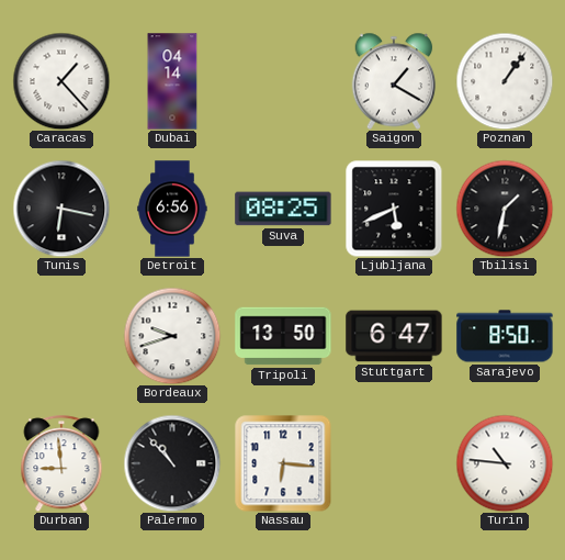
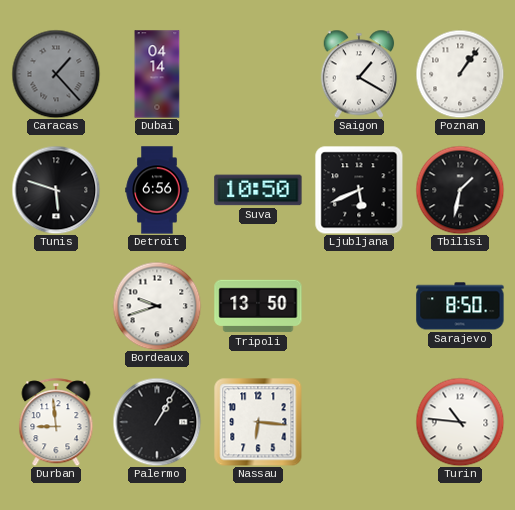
Caracas dial: white -> grey (56, 74)
Tunis: 6:17 -> 5:48 (56, 190)
Suva: 08:25 -> 10:50 (258, 190)
Stuttgart: 6:47 -> none (394, 336)
Palermo: 10:53 -> 1:05 (157, 422)
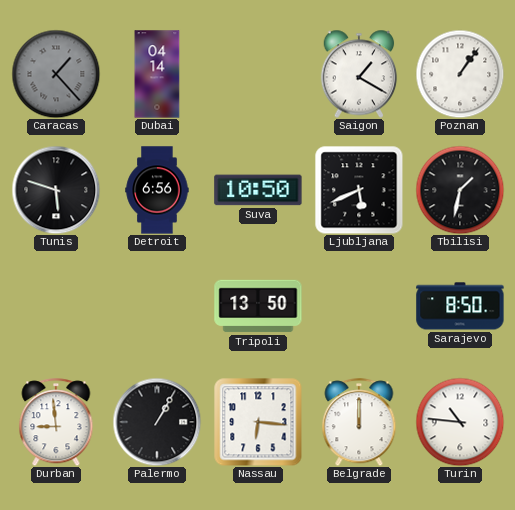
Bordeaux: 9:42 -> none (157, 306)
Belgrade: none -> 12:00 (359, 422)
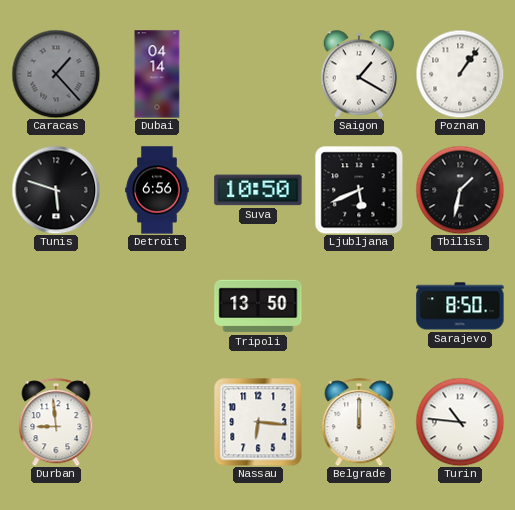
Palermo: 1:05 -> none (157, 422)
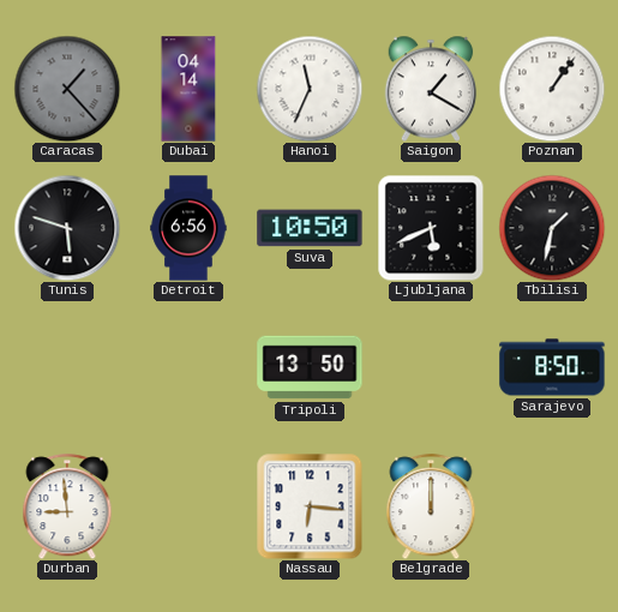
Hanoi: none -> 11:34 (310, 89)
Turin: 10:46 -> none (460, 422)
